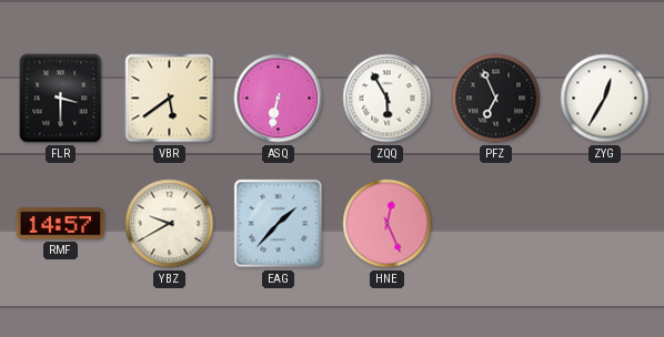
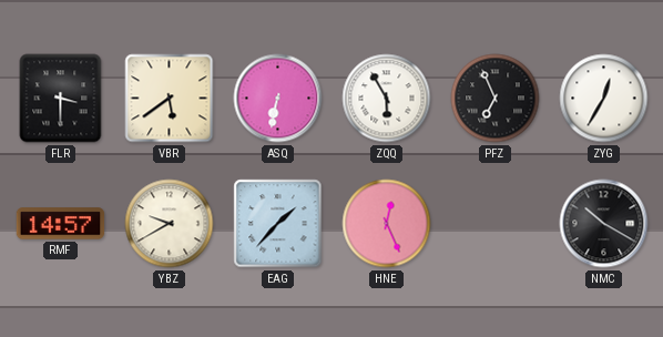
NMC: none -> 10:20 (604, 224)
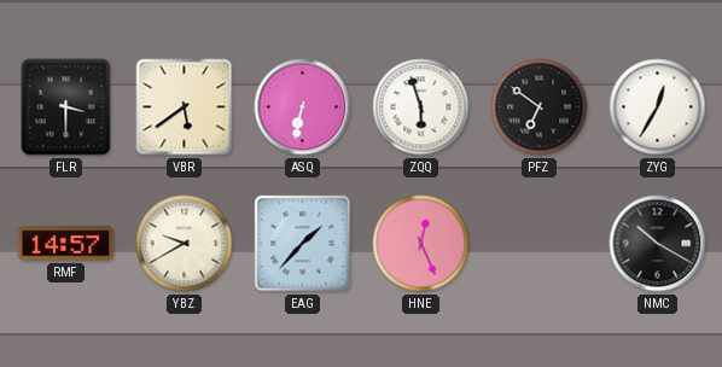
ZQQ: 5:55 -> 5:57 (421, 107)
PFZ: 6:56 -> 6:51 (540, 107)
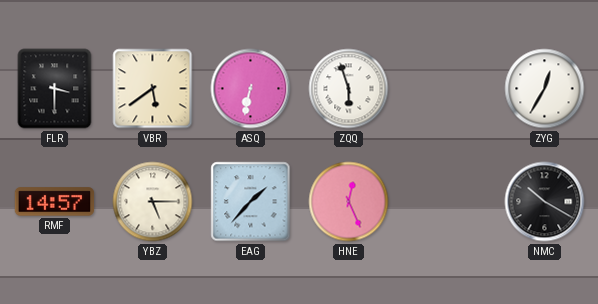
PFZ: 6:51 -> none (540, 107)
YBZ: 9:40 -> 5:15 (153, 202)
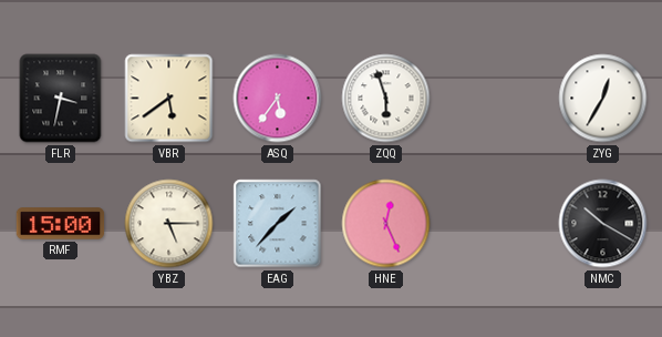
FLR: 3:30 -> 3:32 (61, 99)
ASQ: 6:32 -> 5:36 (278, 99)
RMF: 14:57 -> 15:00 (61, 224)
